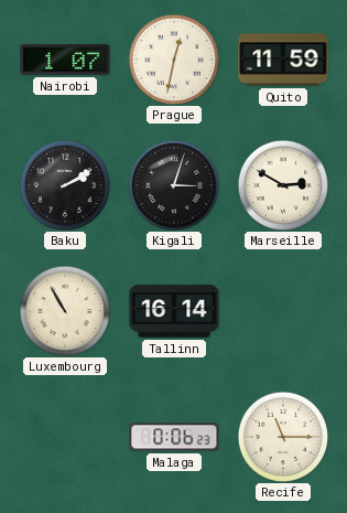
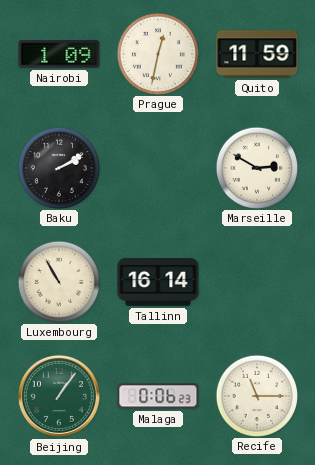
Nairobi: 1:07 -> 1:09 (59, 54)
Kigali: 3:03 -> none (173, 184)
Beijing: none -> 1:06 (59, 396)
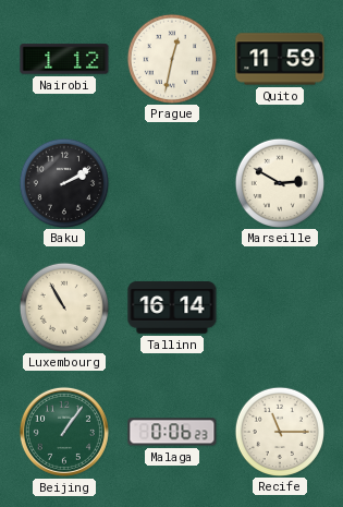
Nairobi: 1:09 -> 1:12 (64, 59)
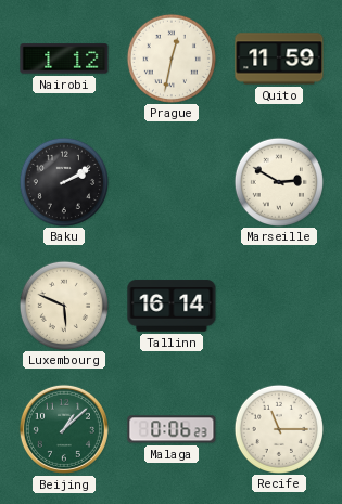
Luxembourg: 10:55 -> 5:49 (63, 305)
Beijing: 1:06 -> 1:08 (64, 429)
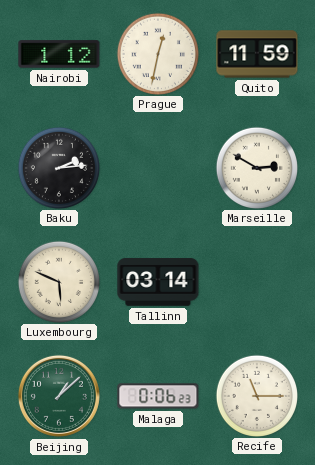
Baku: 2:10 -> 2:14 (58, 167)
Tallinn: 16:14 -> 03:14 (158, 282)
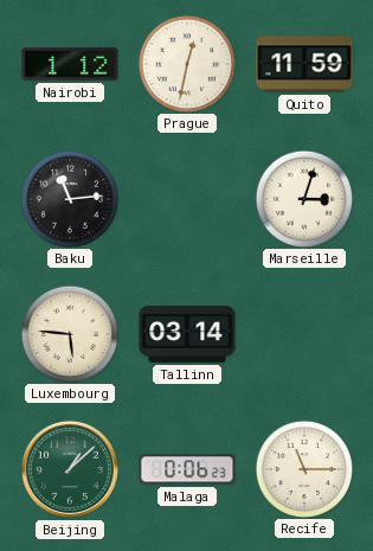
Baku: 2:14 -> 11:14 (69, 198)
Marseille: 2:50 -> 3:03 (303, 198)
Luxembourg: 5:49 -> 5:46 (69, 333)
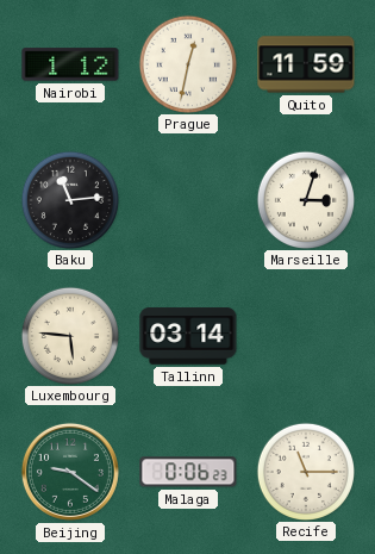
Beijing: 1:08 -> 9:21 (70, 472)
